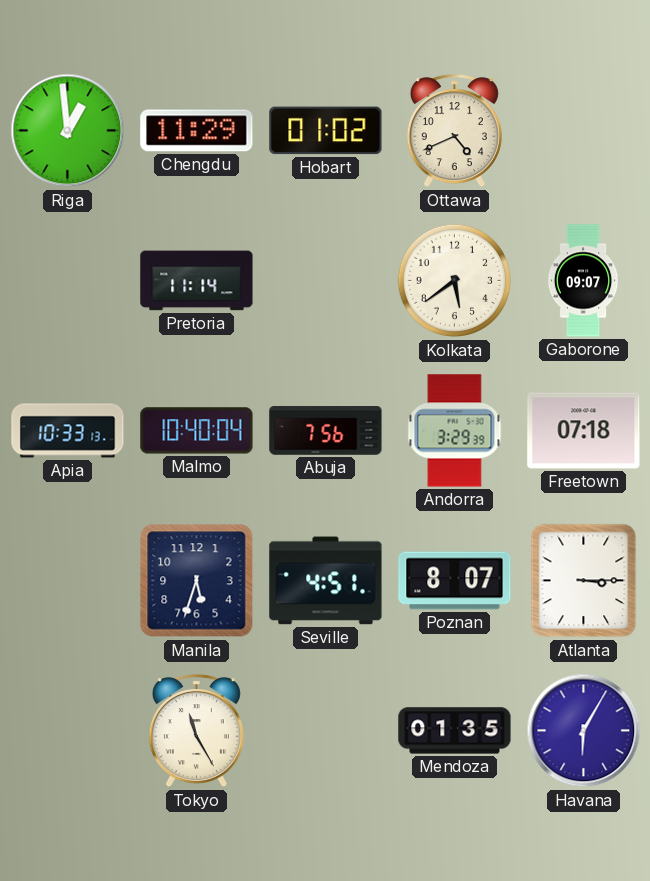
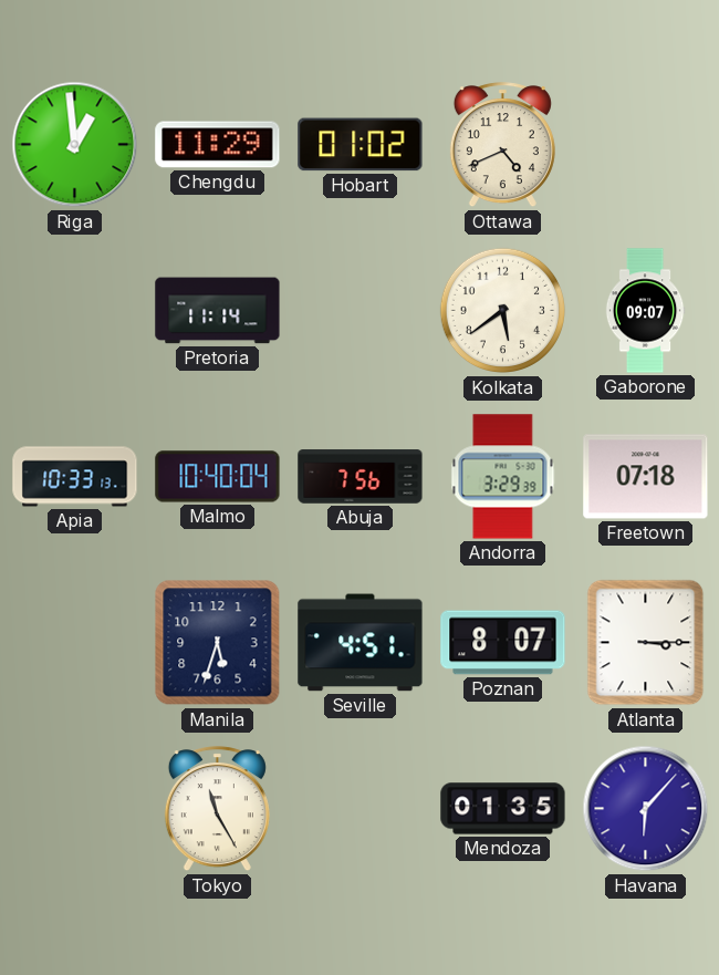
Havana: 6:05 -> 6:07 (646, 809)
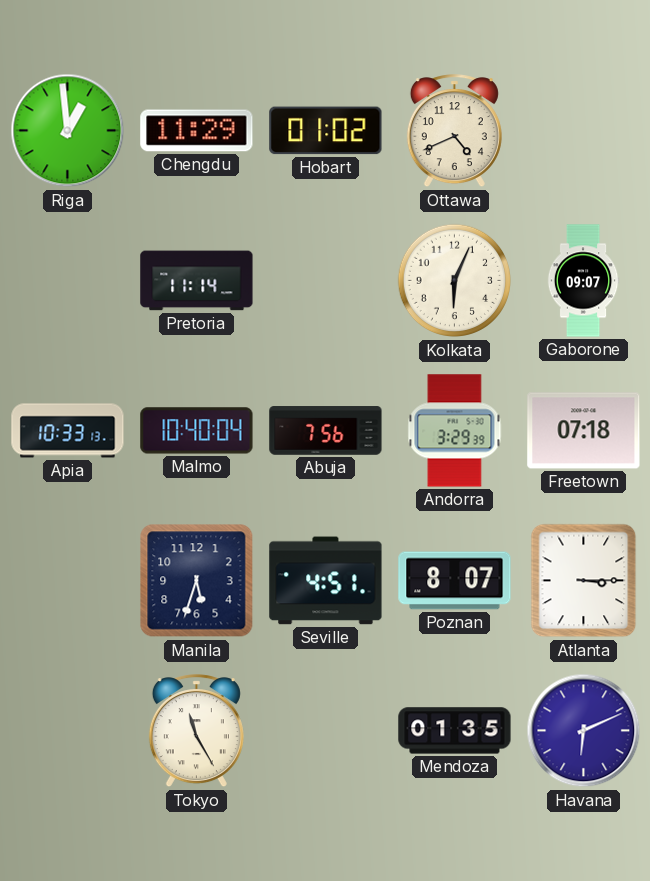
Kolkata: 5:39 -> 6:04 (455, 281)
Havana: 6:07 -> 6:11 (584, 731)
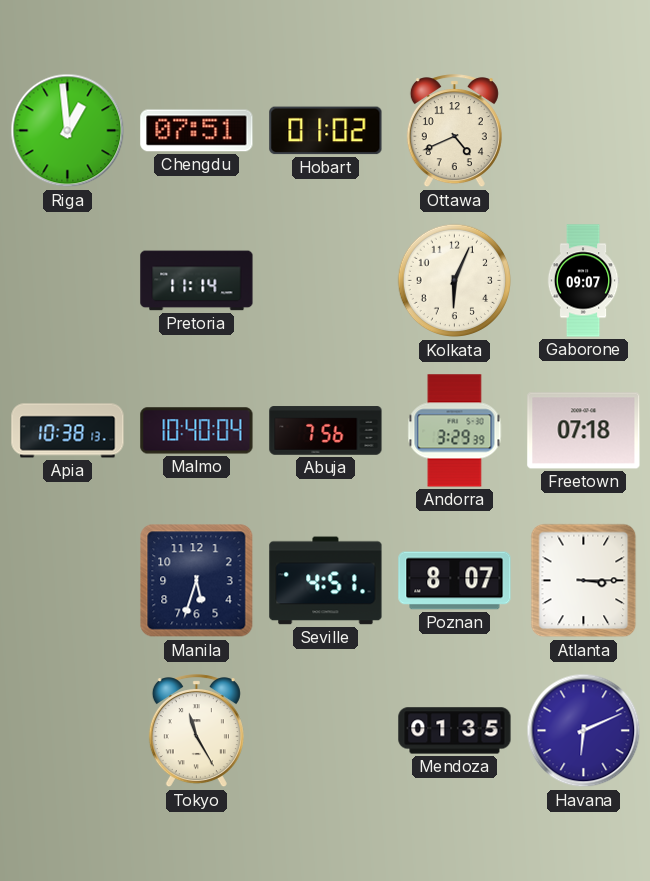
Chengdu: 11:29 -> 07:51 (197, 131)
Apia: 10:33 -> 10:38 (68, 431)
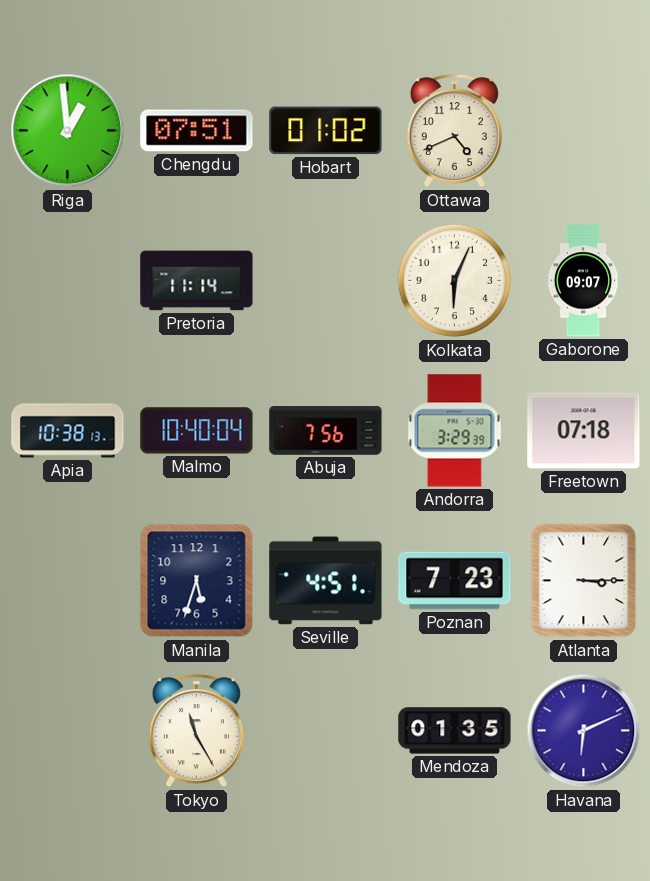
Poznan: 8:07 -> 7:23 (455, 581)
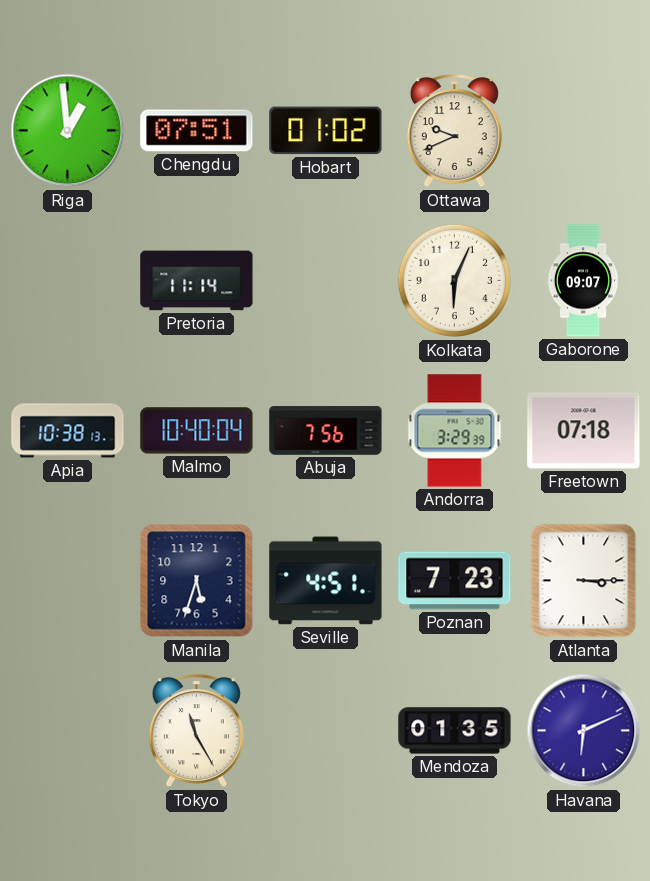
Ottawa: 4:41 -> 9:41 (454, 131)
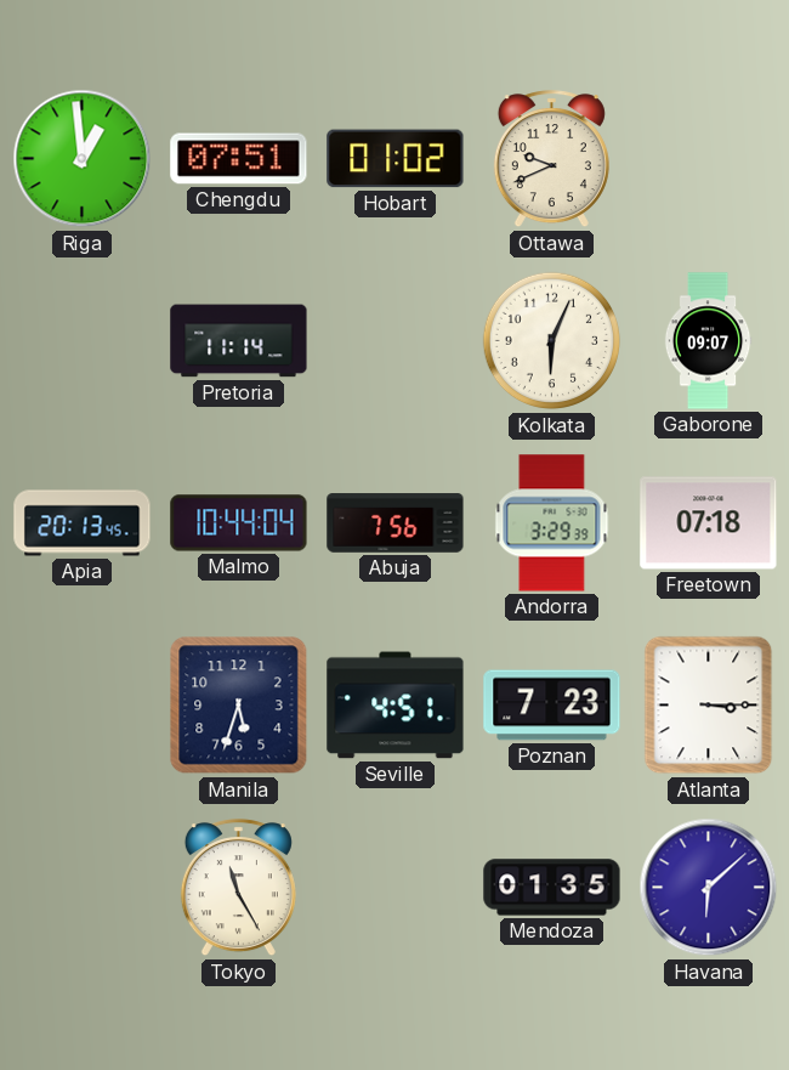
Apia: 10:38 -> 20:13 (83, 523)
Malmo: 10:40 -> 10:44 (239, 523)
Havana: 6:11 -> 6:08 (709, 888)
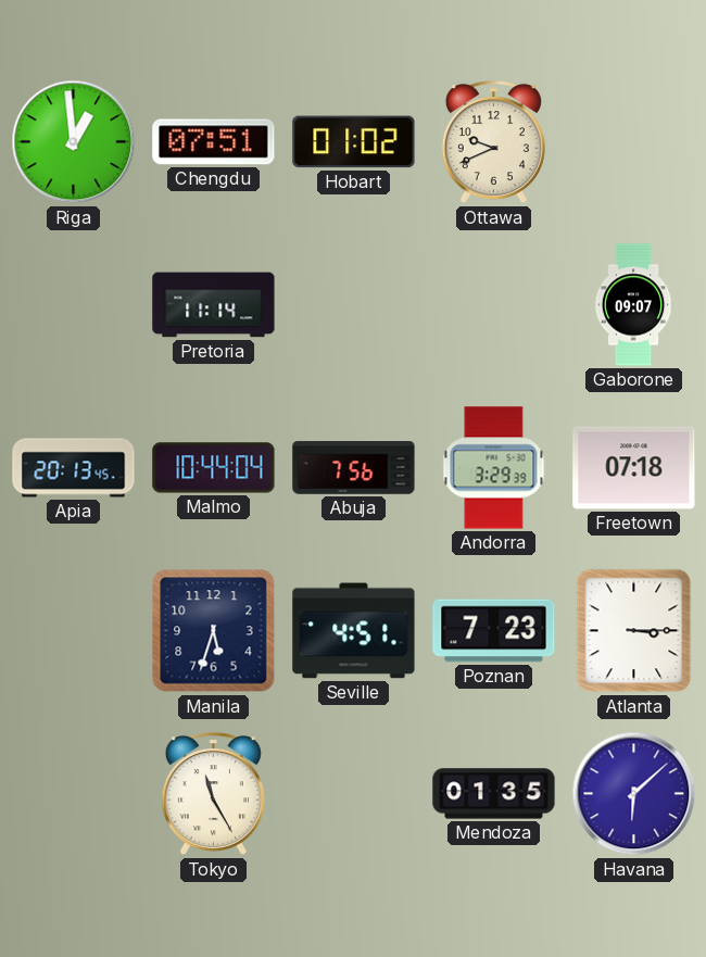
Kolkata: 6:04 -> none (552, 341)
